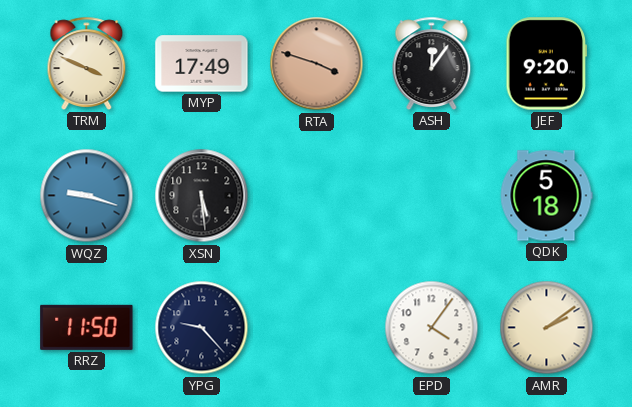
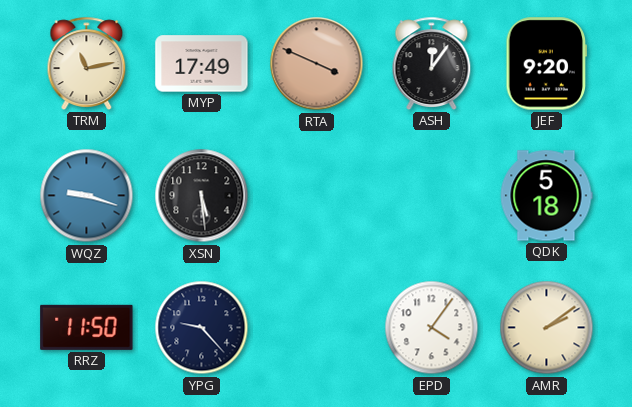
TRM: 3:49 -> 11:13 (87, 63)
RTA: 3:48 -> 3:49 (317, 64)
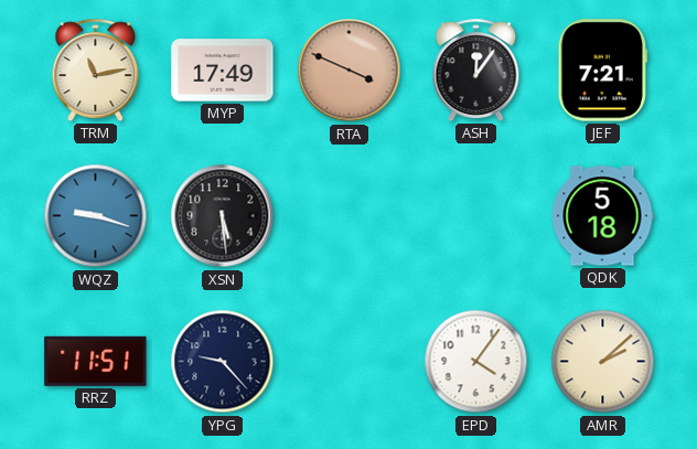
JEF: 9:20 -> 7:21 (602, 71)
RRZ: 11:50 -> 11:51 (96, 361)
AMR: 2:09 -> 2:08 (603, 362)
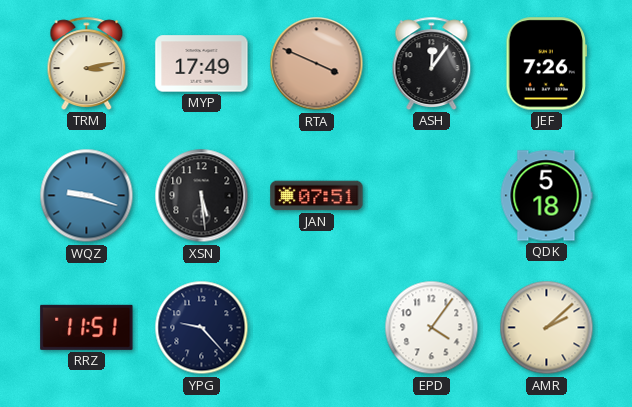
TRM: 11:13 -> 3:13 (87, 63)
JEF: 7:21 -> 7:26 (546, 64)
JAN: none -> 07:51 (317, 196)
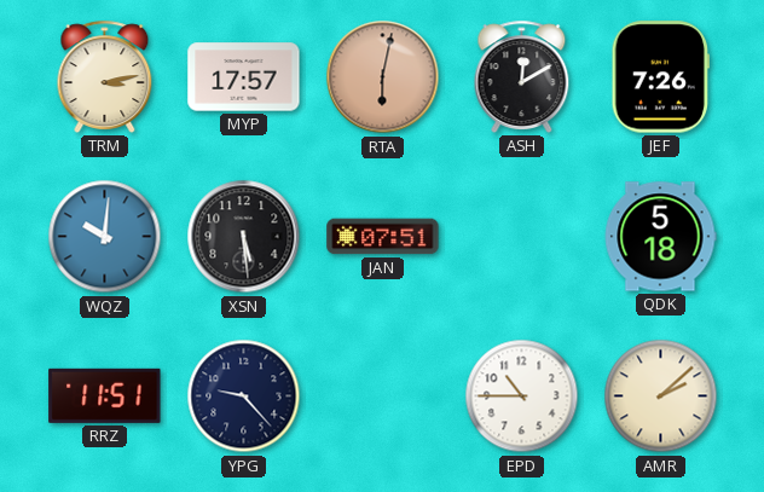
MYP: 17:49 -> 17:57 (244, 77)
RTA: 3:49 -> 6:02 (383, 77)
ASH: 12:06 -> 12:10 (522, 76)
WQZ: 9:18 -> 10:01 (105, 237)
EPD: 4:06 -> 10:45 (522, 397)
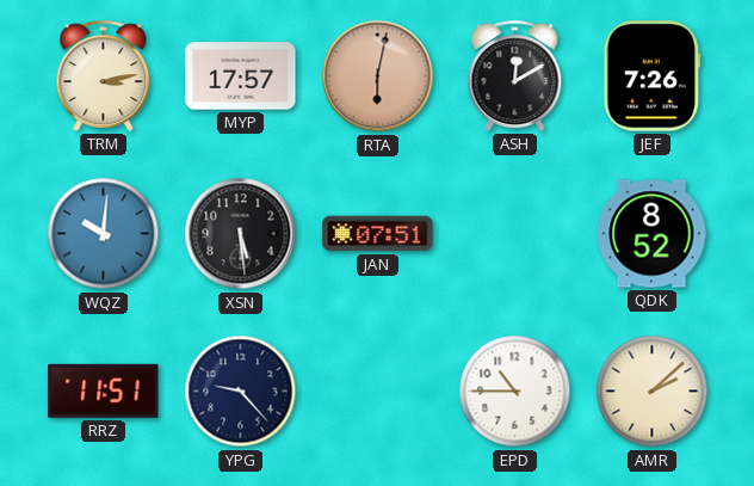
QDK: 5:18 -> 8:52 (651, 234)
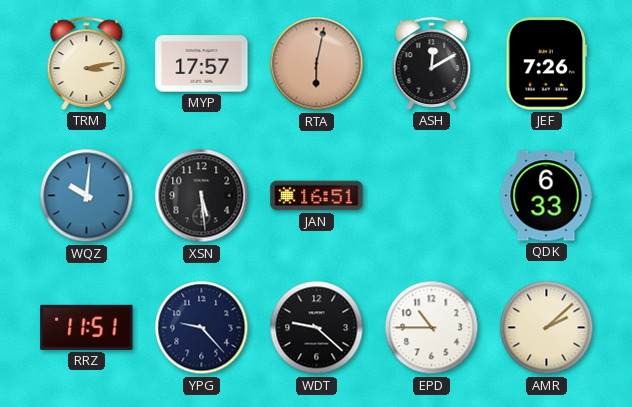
JAN: 07:51 -> 16:51 (317, 196)
QDK: 8:52 -> 6:33 (546, 196)
WDT: none -> 9:22 (317, 328)
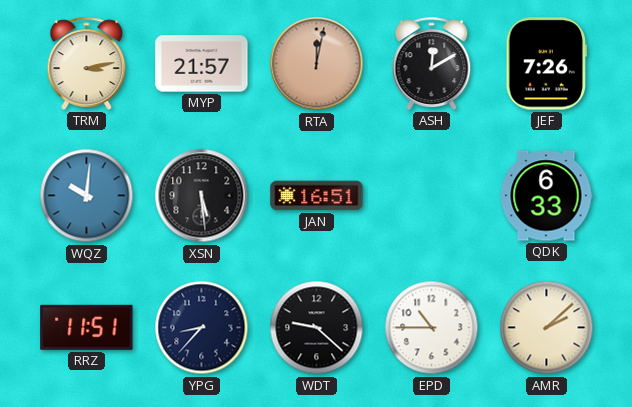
MYP: 17:57 -> 21:57 (202, 64)
RTA: 6:02 -> 12:02 (317, 64)
YPG: 9:23 -> 8:37 (202, 328)
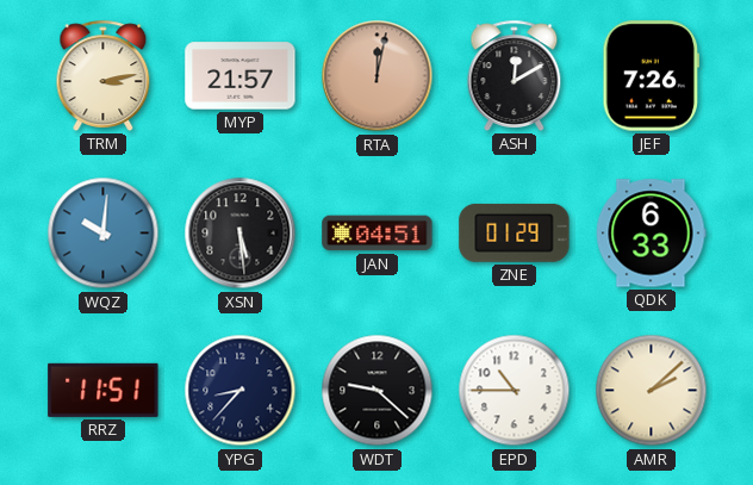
JAN: 16:51 -> 04:51 (378, 234)
ZNE: none -> 01:29 (515, 232)
